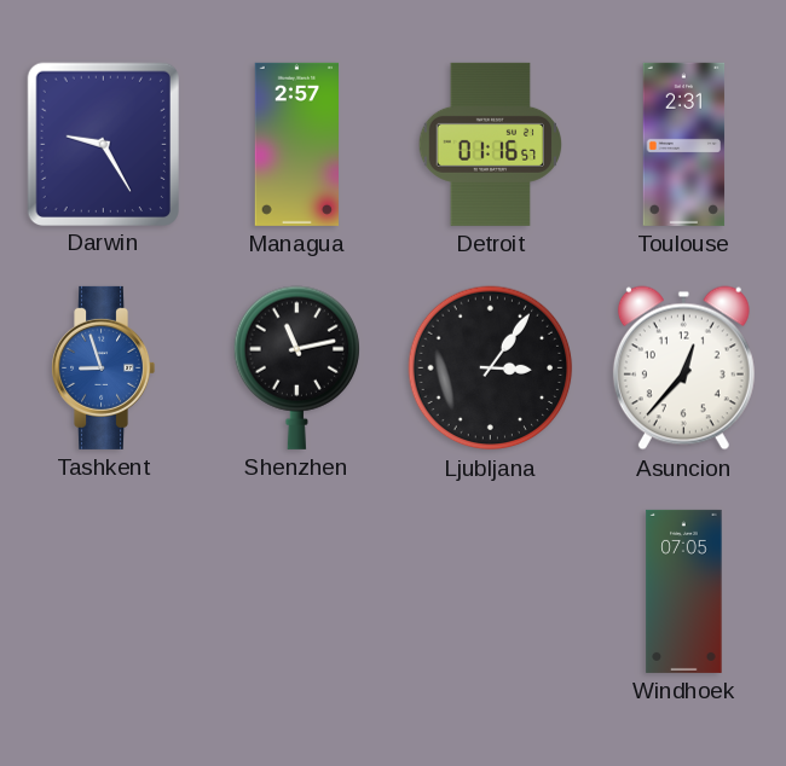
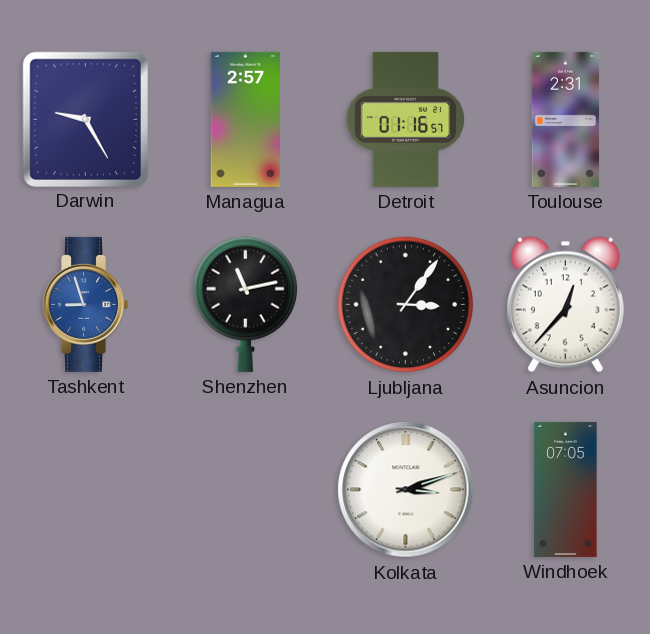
Kolkata: none -> 3:12 (406, 490)
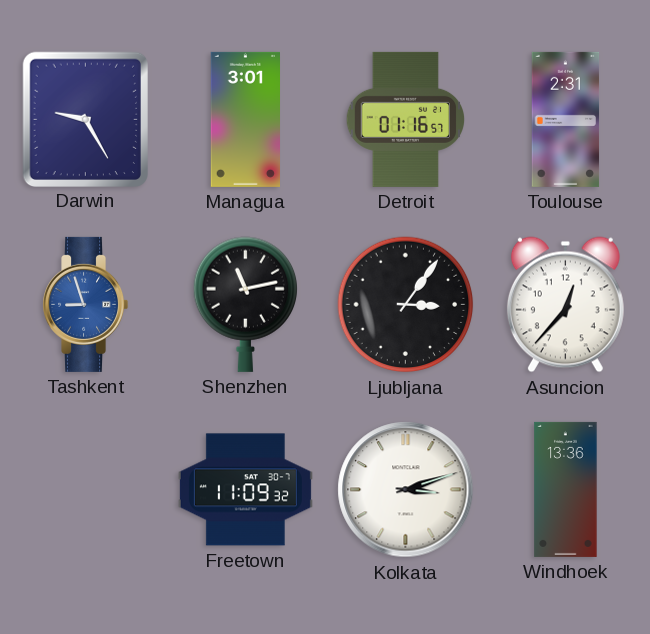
Managua: 2:57 -> 3:01 (245, 119)
Freetown: none -> 11:09 (245, 490)
Windhoek: 07:05 -> 13:36 (566, 489)
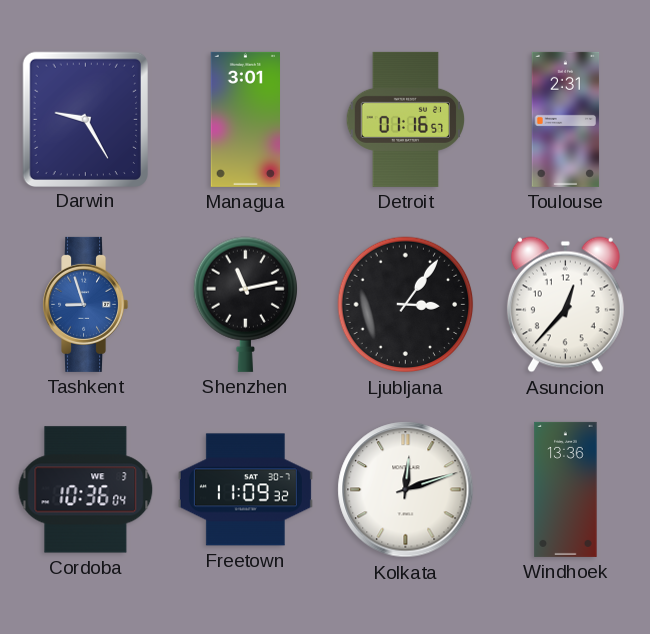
Cordoba: none -> 10:36 (86, 490)
Kolkata: 3:12 -> 12:12 (406, 490)
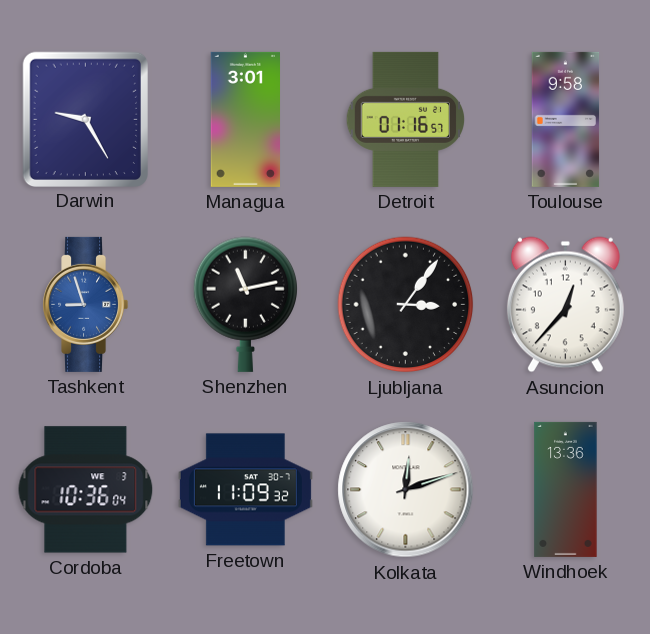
Toulouse: 2:31 -> 9:58 (566, 119)
